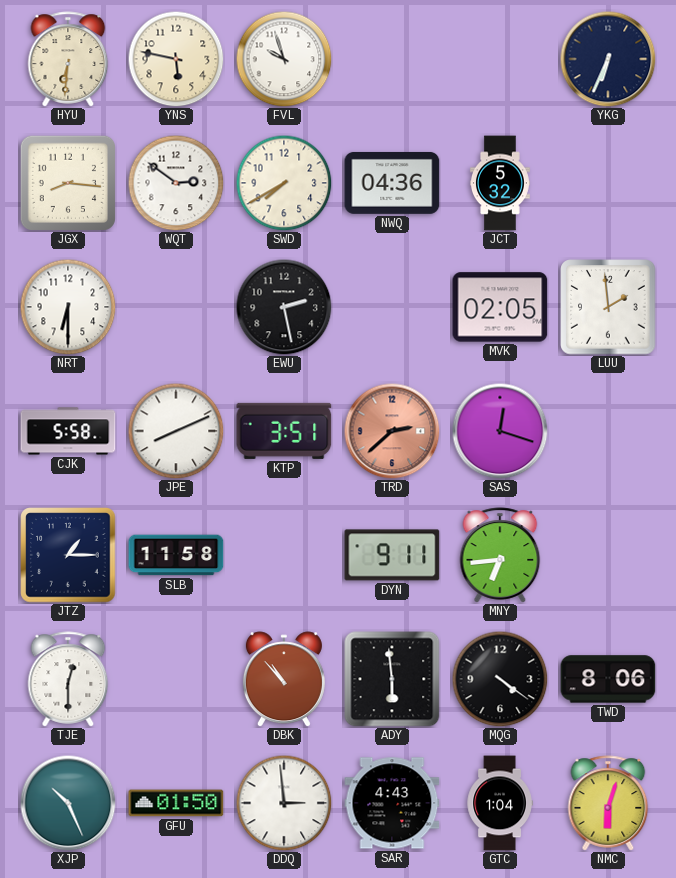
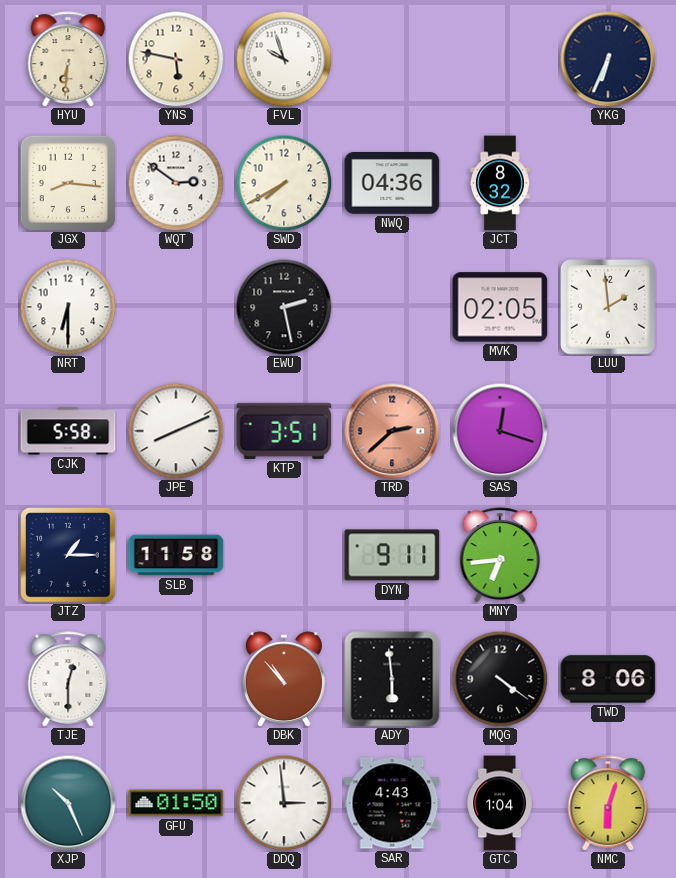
JCT: 5:32 -> 8:32 (500, 183)
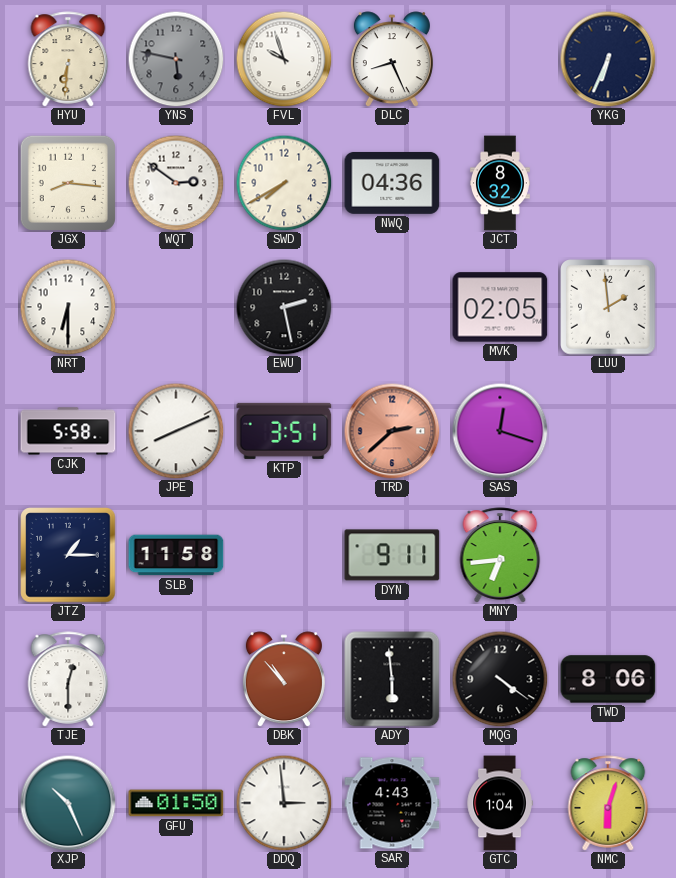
YNS dial: cream -> grey (176, 59)
DLC: none -> 8:26 (392, 59)
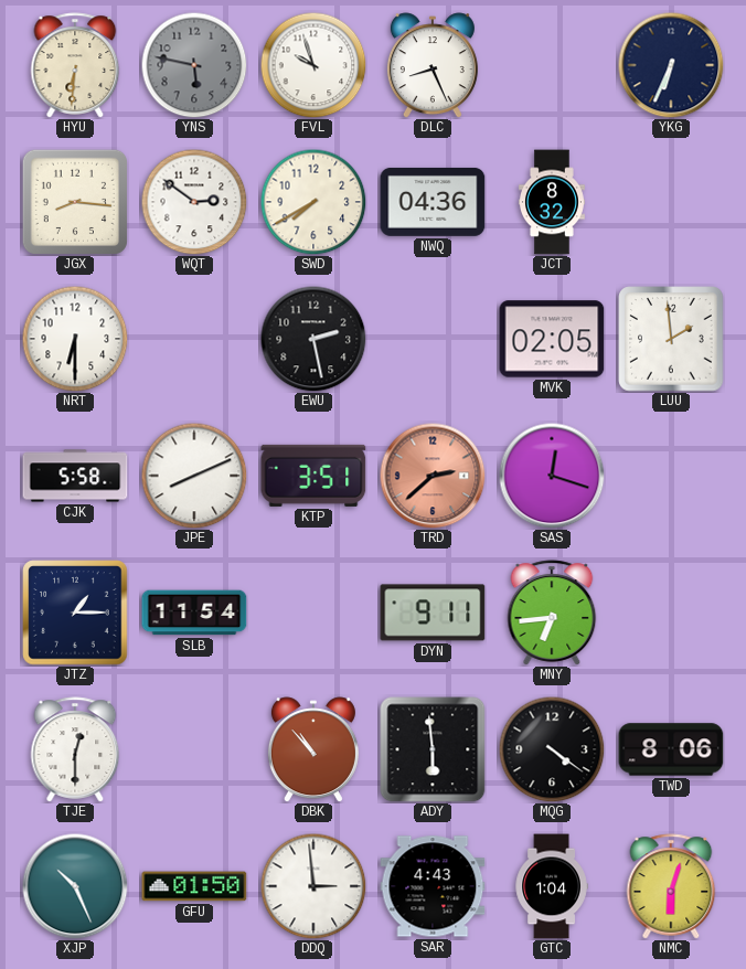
SLB: 11:58 -> 11:54 (194, 613)
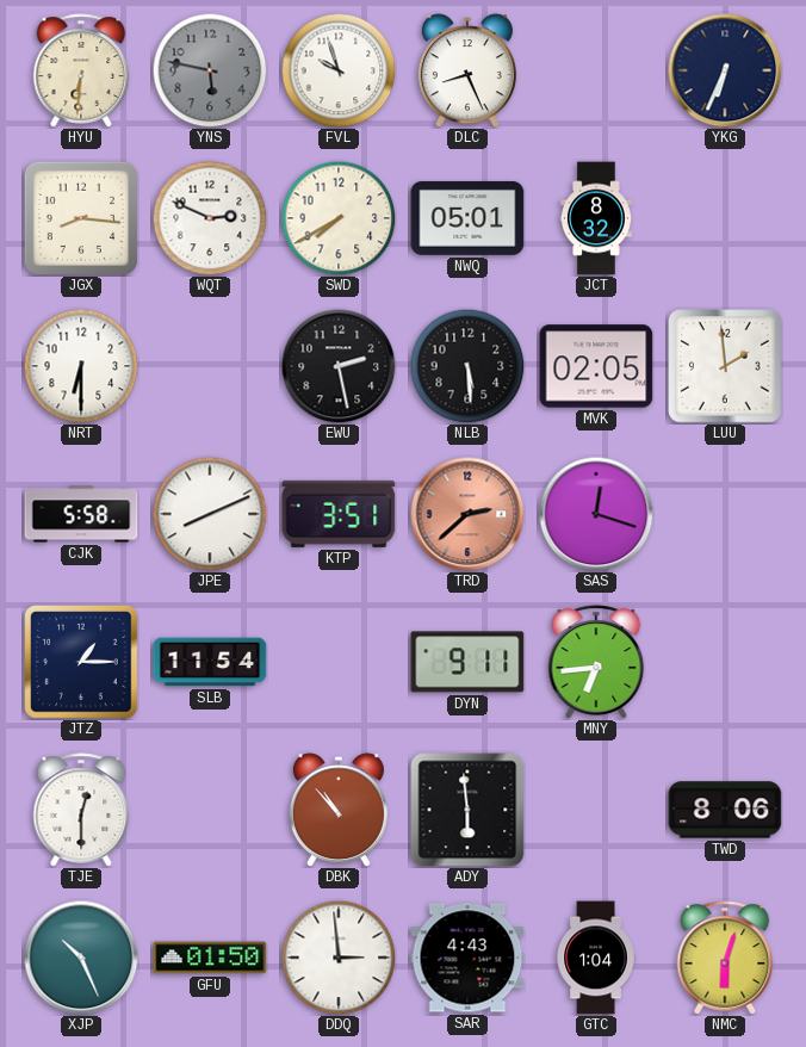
WQT: 2:51 -> 2:49 (210, 218)
NWQ: 04:36 -> 05:01 (467, 218)
NLB: none -> 5:29 (467, 366)
MQG: 4:21 -> none (552, 749)
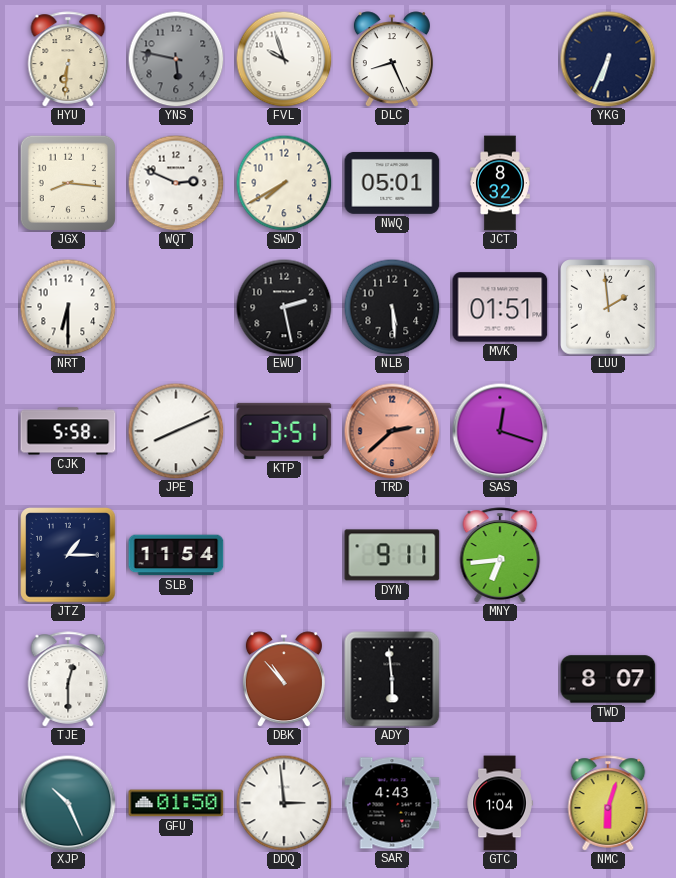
MVK: 02:05 -> 01:51 (500, 307)
TWD: 8:06 -> 8:07 (608, 679)
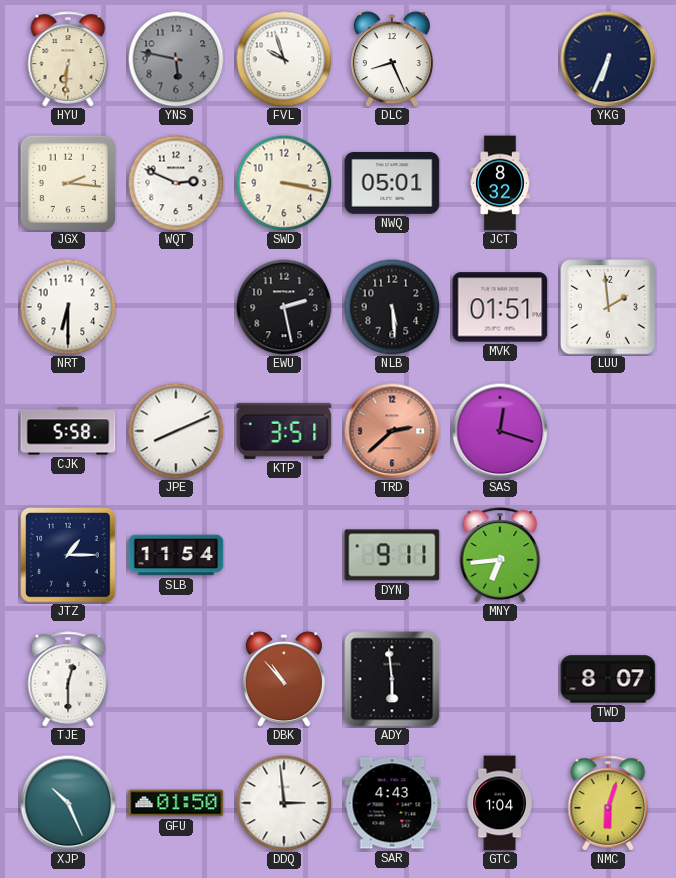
JGX: 8:16 -> 2:16 (68, 183)
SWD: 7:40 -> 3:17 (284, 183)
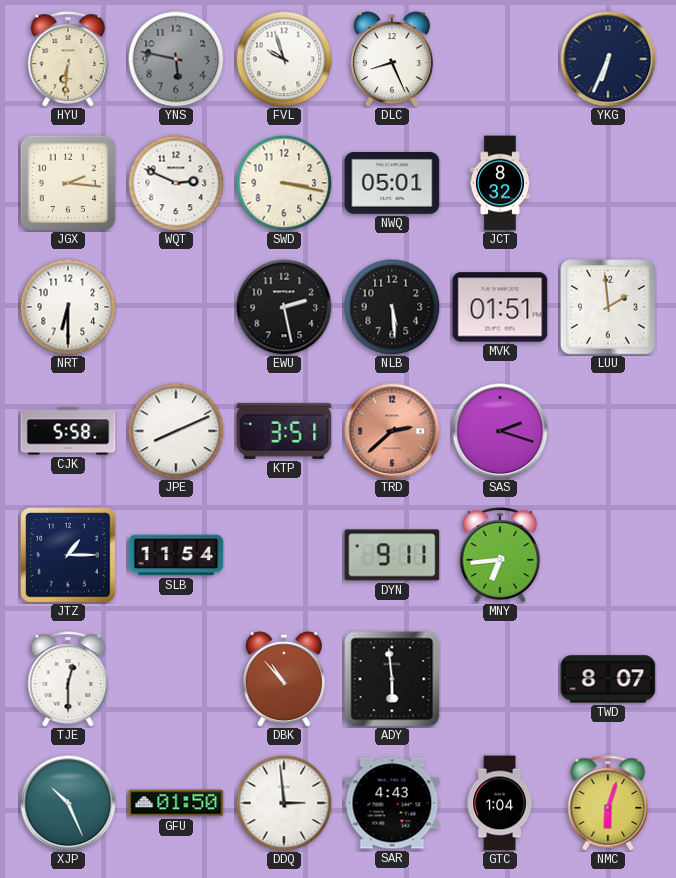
SAS: 12:18 -> 2:18 (500, 431)
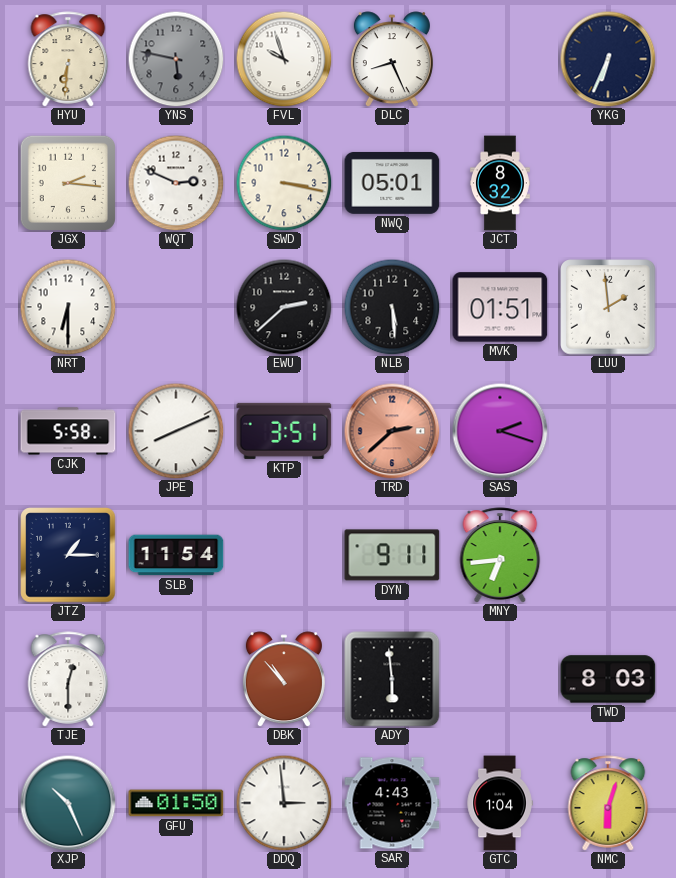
EWU: 2:28 -> 2:38 (284, 307)
TWD: 8:07 -> 8:03 (608, 679)
